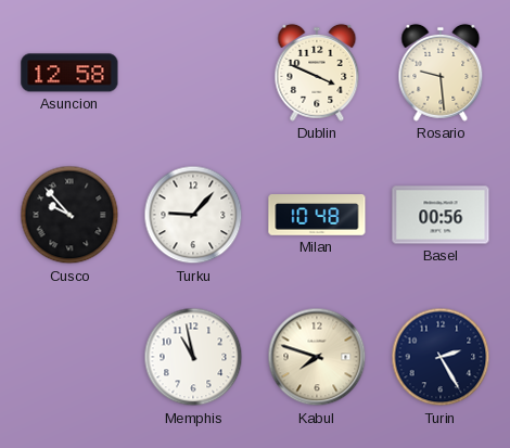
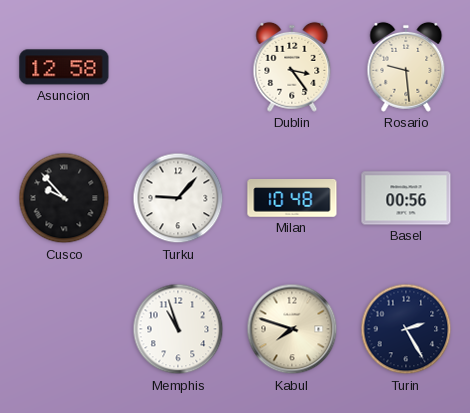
Dublin: 3:49 -> 3:24 (292, 67)
Memphis: 10:58 -> 10:57 (178, 329)
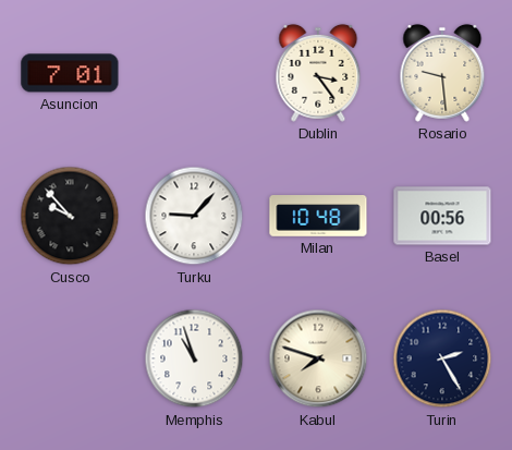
Asuncion: 12:58 -> 7:01 (70, 73)
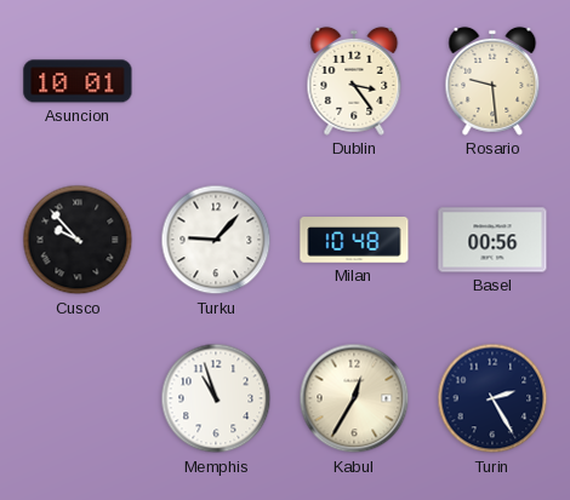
Asuncion: 7:01 -> 10:01 (78, 81)
Kabul: 7:48 -> 12:35 (354, 398)
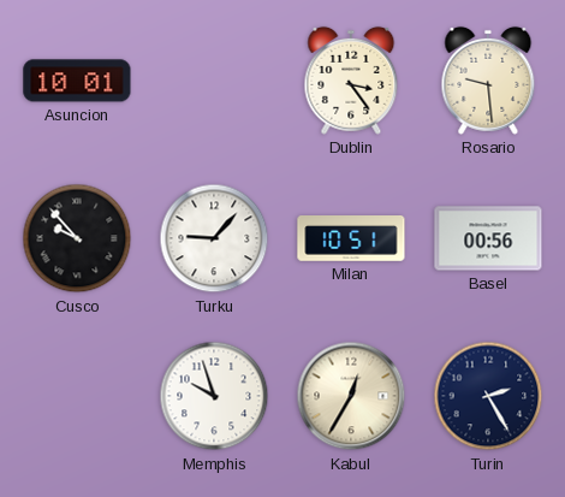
Milan: 10:48 -> 10:51 (351, 238)
Memphis: 10:57 -> 9:57 (214, 396)
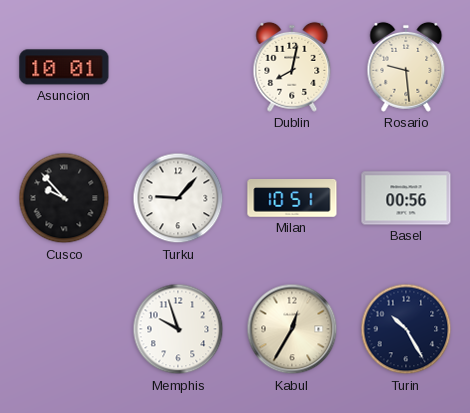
Dublin: 3:24 -> 8:02 (292, 67)
Turin: 2:25 -> 10:25 (406, 329)
